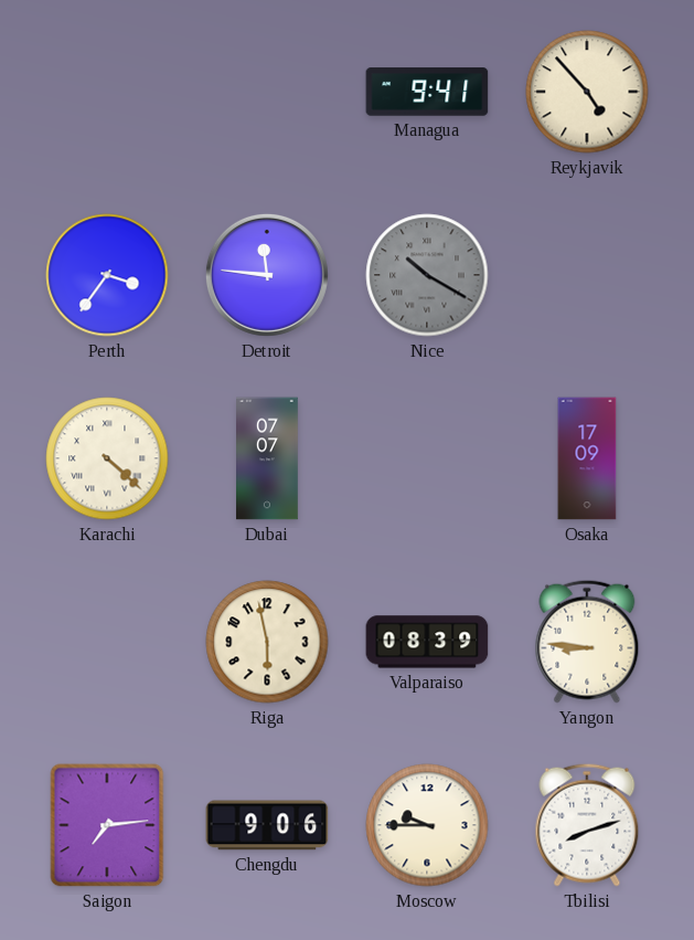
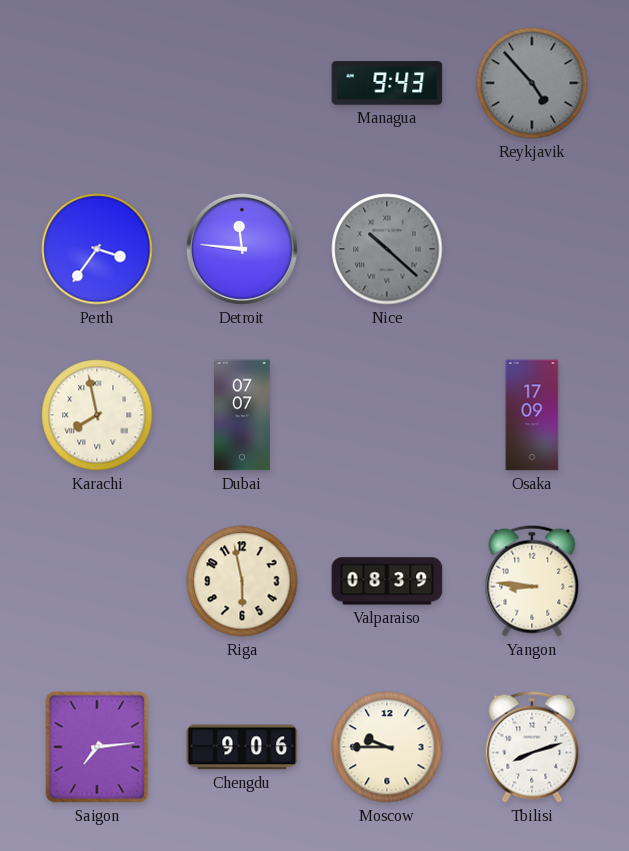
Managua: 9:41 -> 9:43 (387, 83)
Reykjavik dial: cream -> grey (532, 83)
Nice: 10:20 -> 10:22 (387, 249)
Karachi: 4:22 -> 7:58 (97, 415)
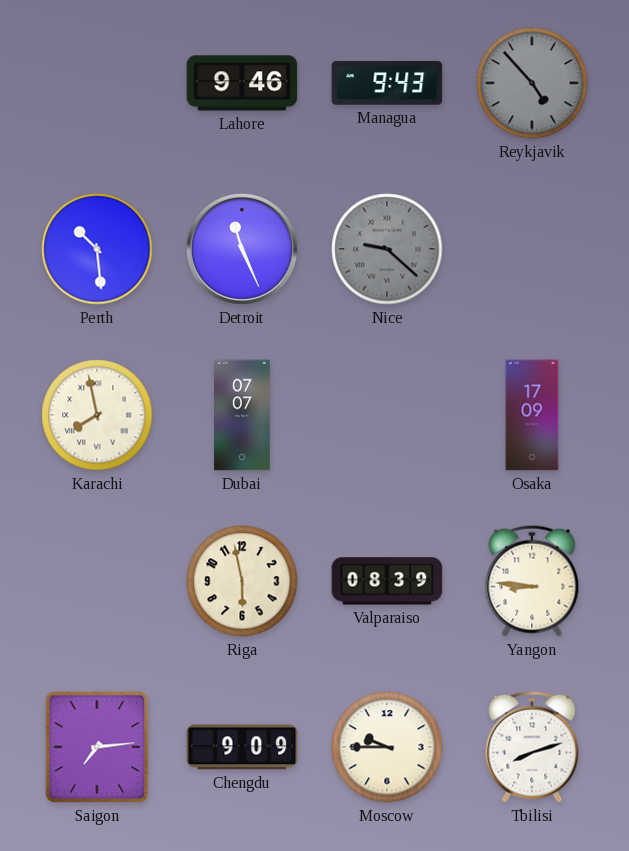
Lahore: none -> 9:46 (242, 83)
Perth: 3:36 -> 10:29 (97, 249)
Detroit: 11:46 -> 11:26 (242, 249)
Nice: 10:22 -> 9:22 (387, 249)
Chengdu: 9:06 -> 9:09 (242, 747)
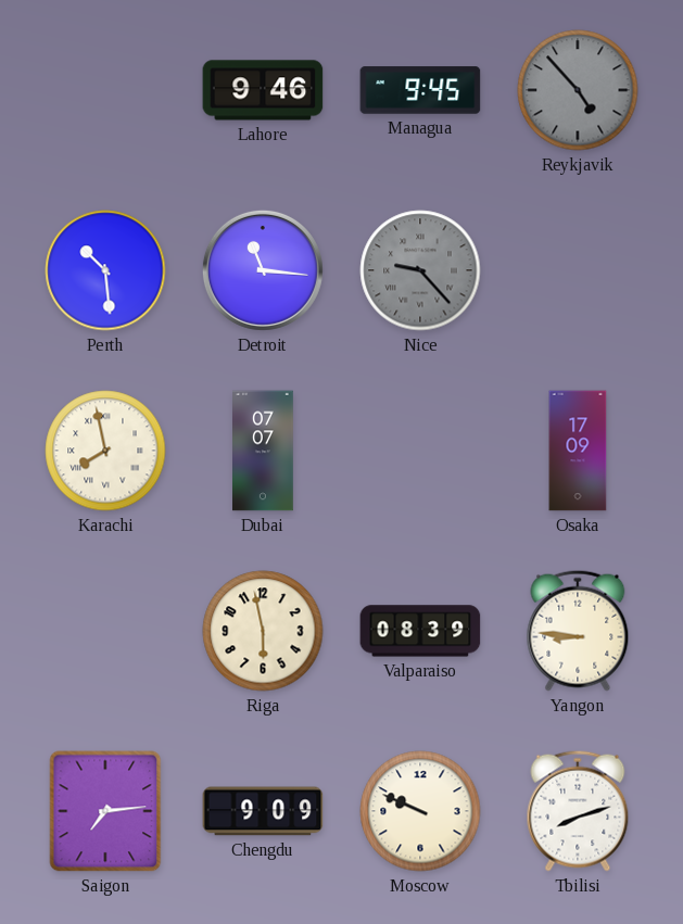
Managua: 9:43 -> 9:45 (420, 90)
Detroit: 11:26 -> 11:16 (263, 270)
Nice: 9:22 -> 9:23 (420, 270)
Moscow: 9:45 -> 9:49 (420, 811)
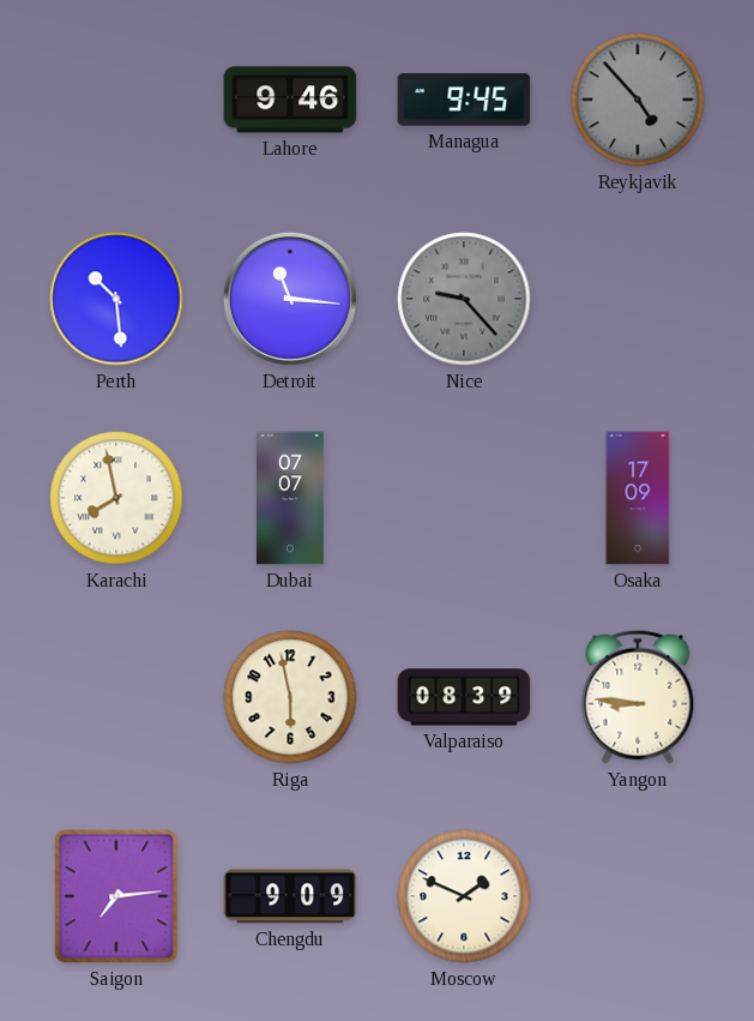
Moscow: 9:49 -> 1:49 (464, 896)
Tbilisi: 8:12 -> none (578, 811)
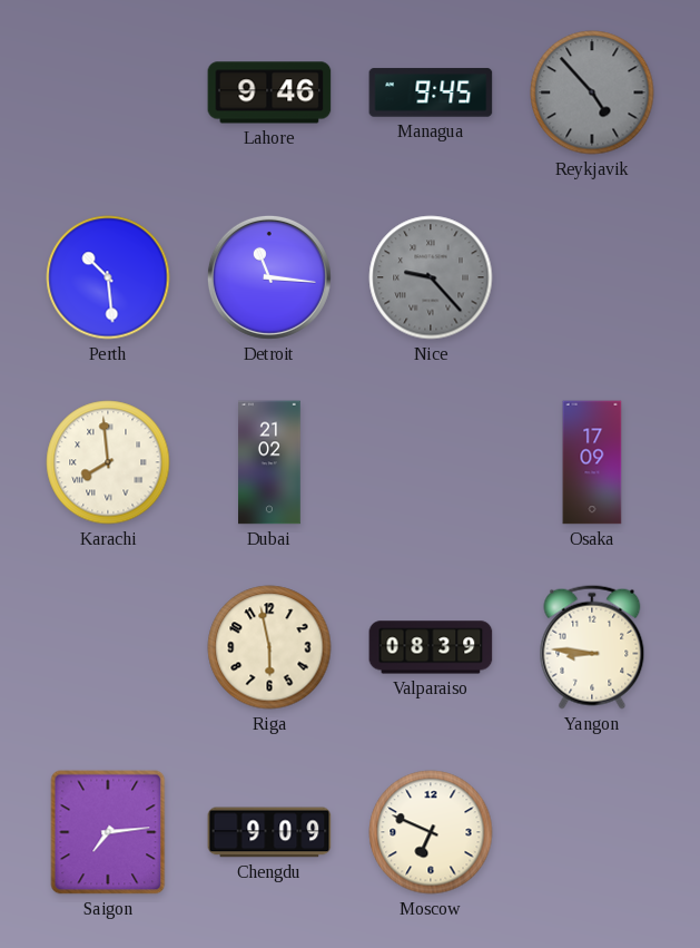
Karachi: 7:58 -> 7:59 (108, 462)
Dubai: 07:07 -> 21:02 (270, 462)
Moscow: 1:49 -> 6:49 (431, 832)
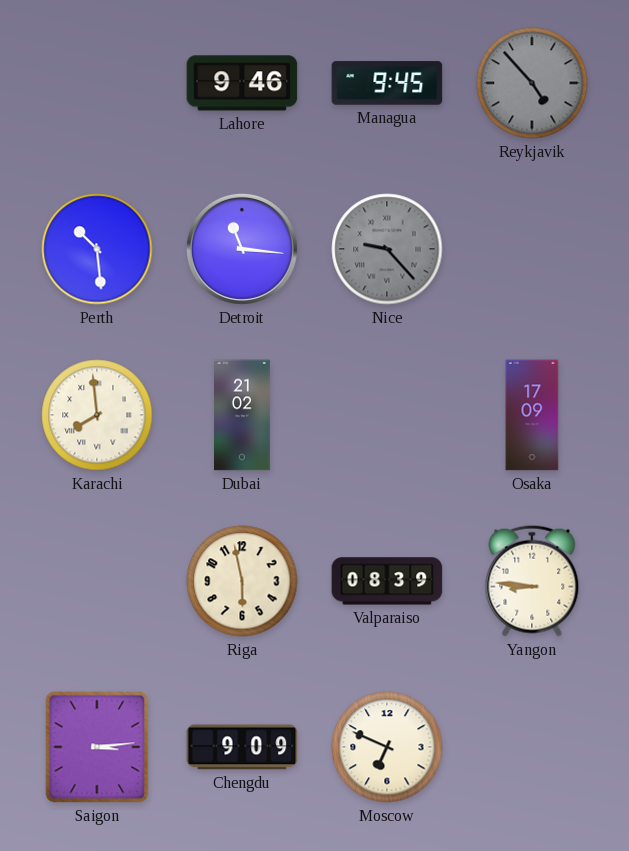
Saigon: 7:14 -> 3:14 (97, 747)
